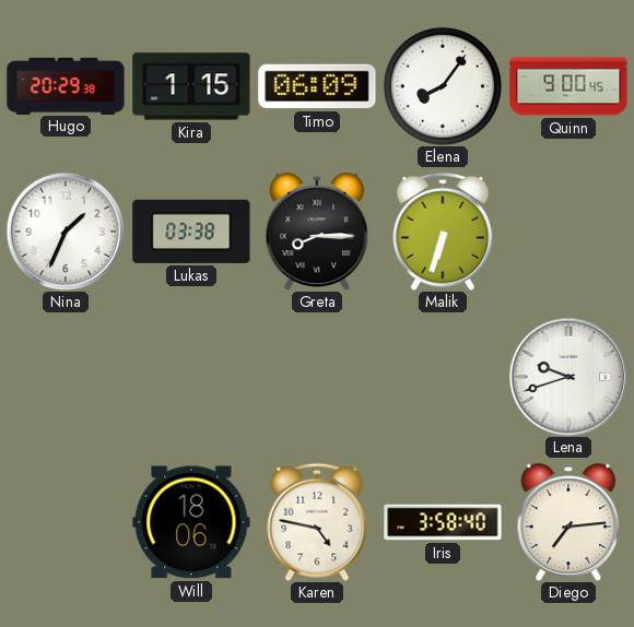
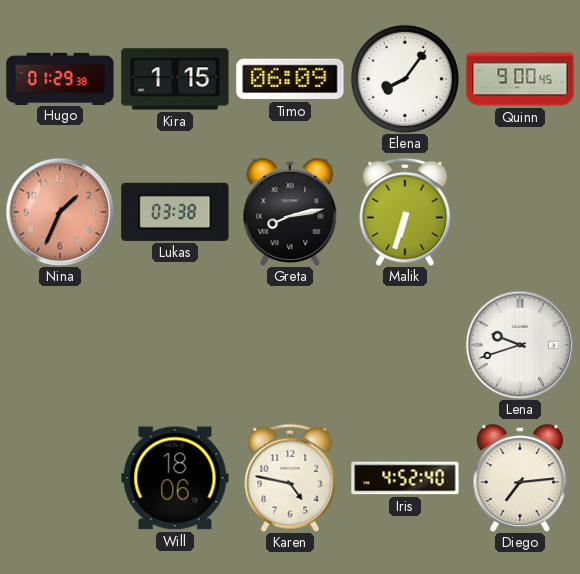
Hugo: 20:29 -> 01:29 (60, 78)
Nina dial: white -> salmon (60, 212)
Greta: 8:15 -> 8:13 (290, 212)
Iris: 3:58 -> 4:52 (405, 478)
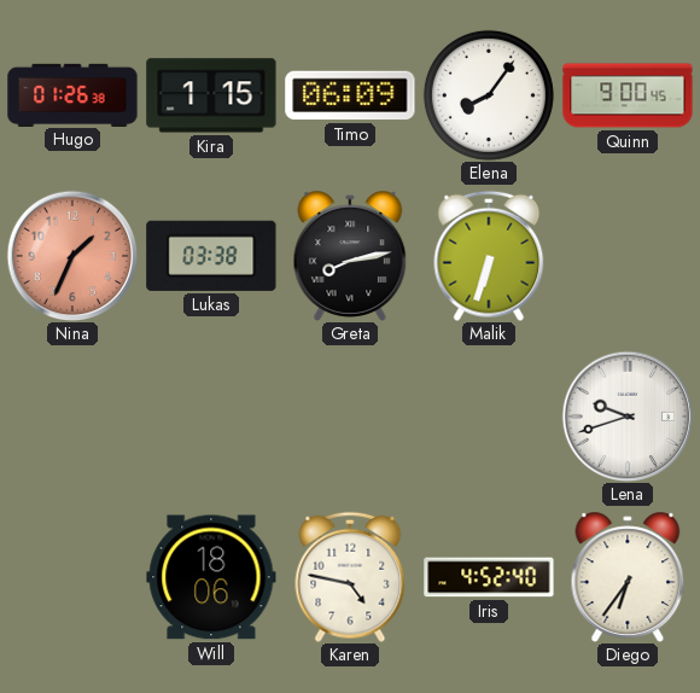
Hugo: 01:29 -> 01:26 (72, 94)
Diego: 7:14 -> 6:36 (628, 577)
